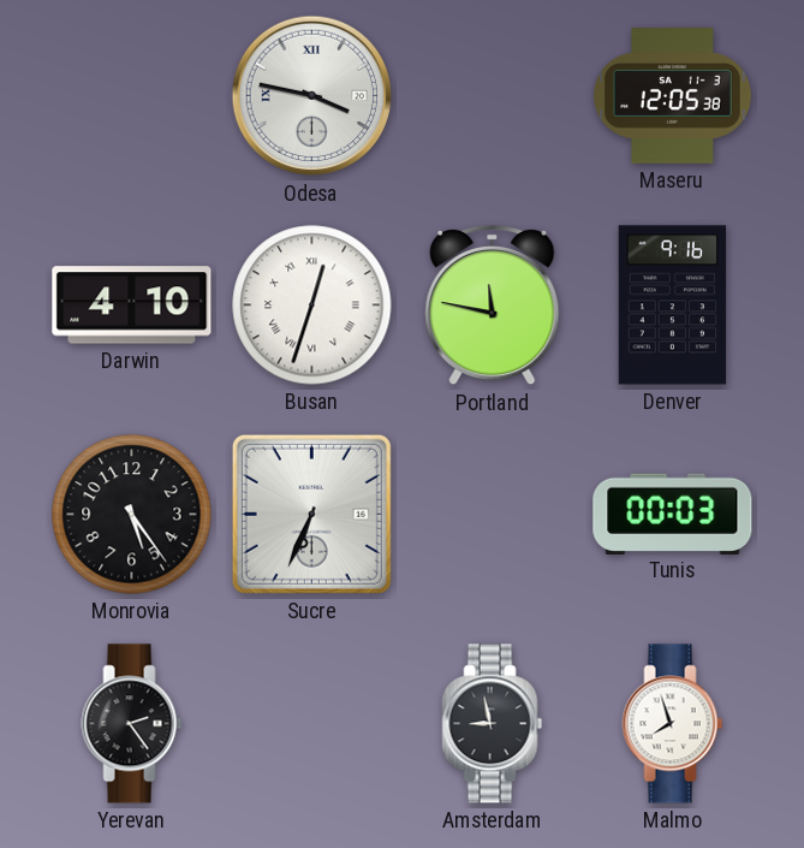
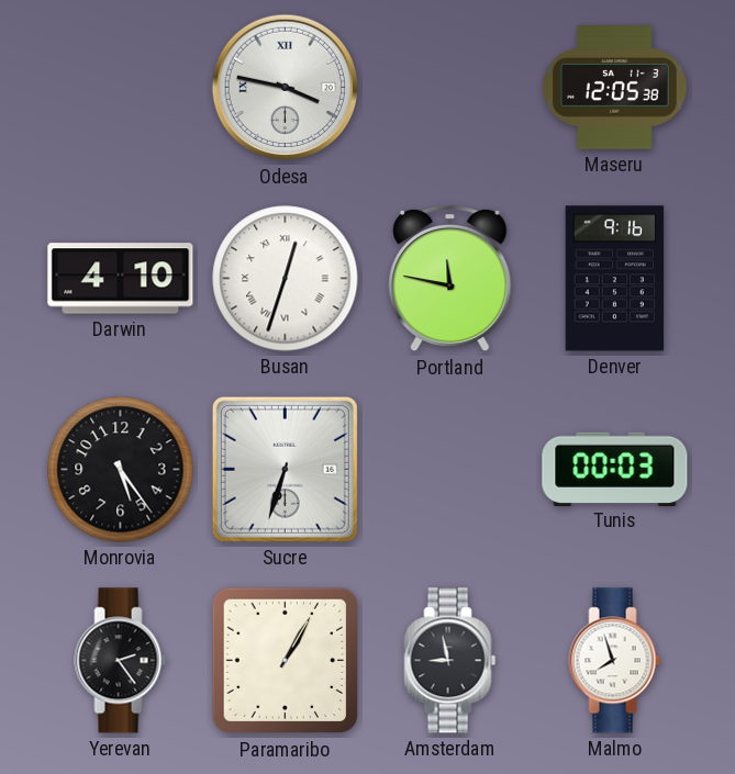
Sucre: 6:34 -> 6:33 (285, 469)
Paramaribo: none -> 1:05 (286, 661)
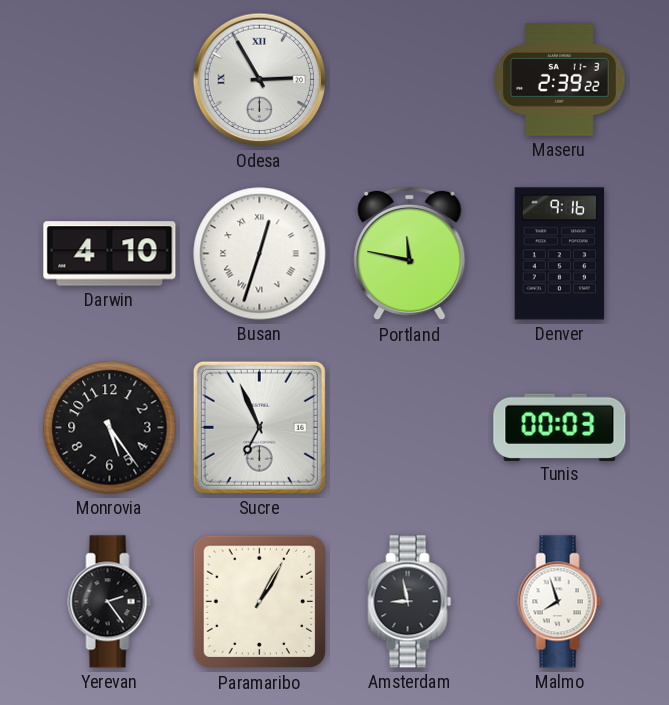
Odesa: 3:47 -> 2:55 (260, 80)
Maseru: 12:05 -> 2:39 (560, 80)
Sucre: 6:33 -> 6:56 (259, 427)
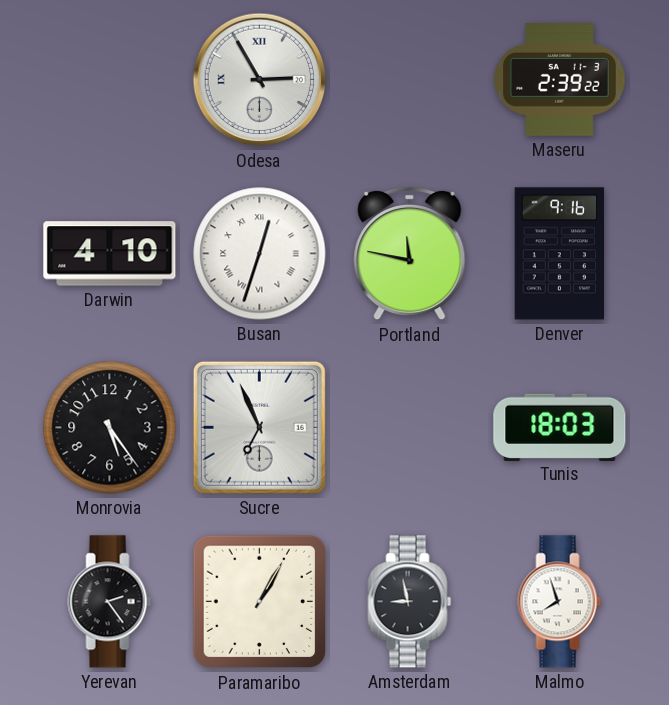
Tunis: 00:03 -> 18:03 (560, 427)
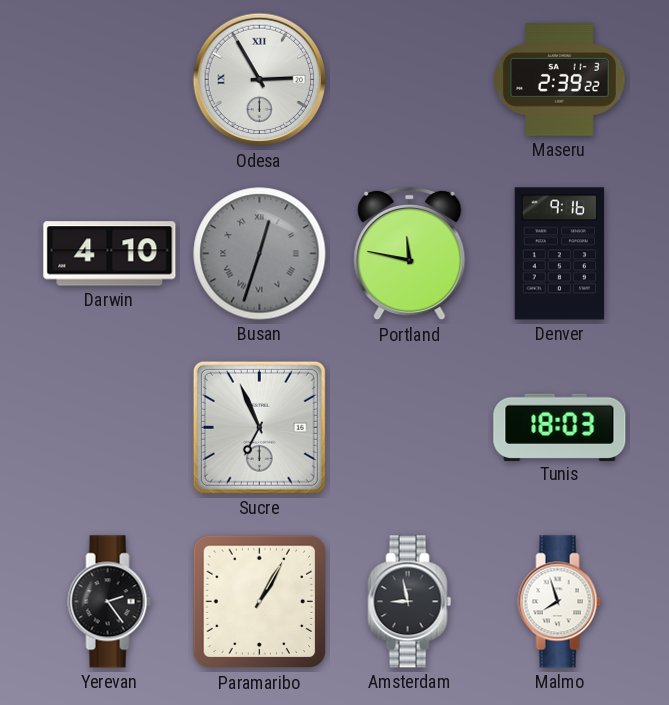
Busan dial: white -> grey (260, 254)
Monrovia: 5:24 -> none (110, 428)
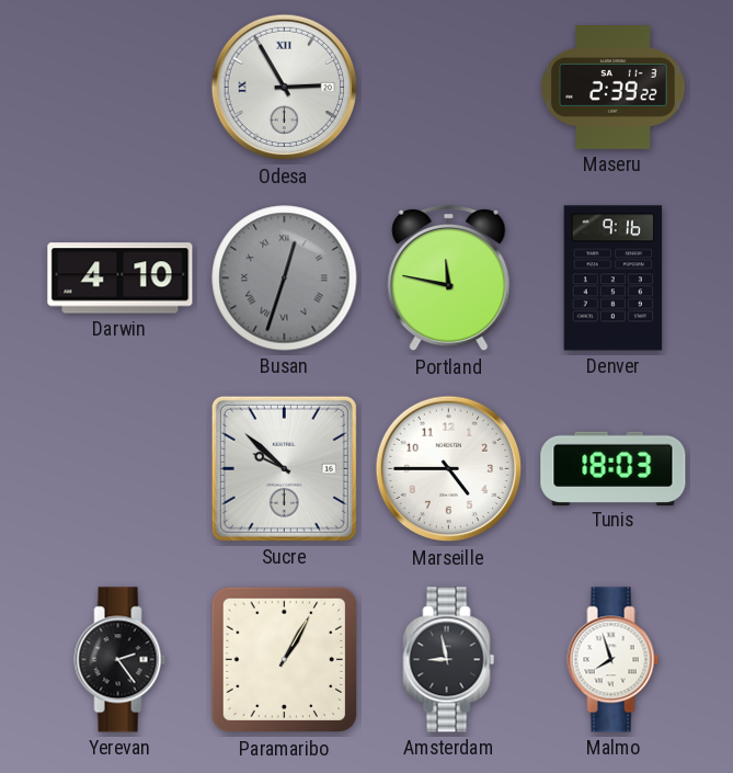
Sucre: 6:56 -> 9:52 (284, 468)
Marseille: none -> 4:45 (449, 469)
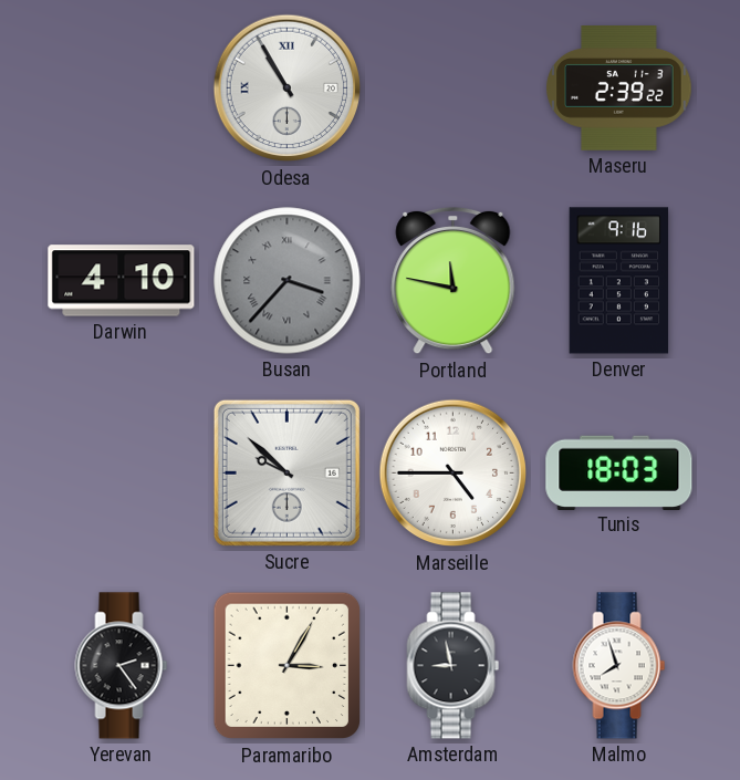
Odesa: 2:55 -> 10:55 (288, 89)
Busan: 12:33 -> 3:37 (288, 281)
Paramaribo: 1:05 -> 3:05 (288, 666)
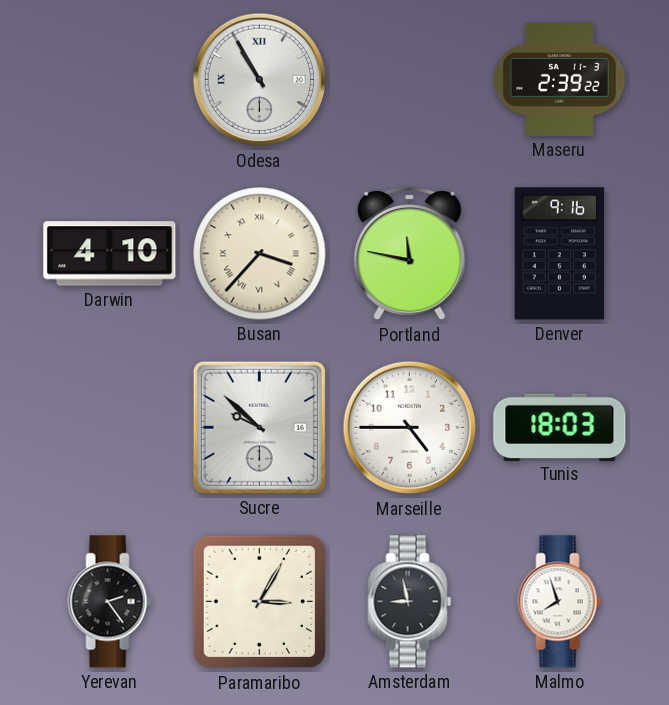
Busan dial: grey -> cream (260, 254)
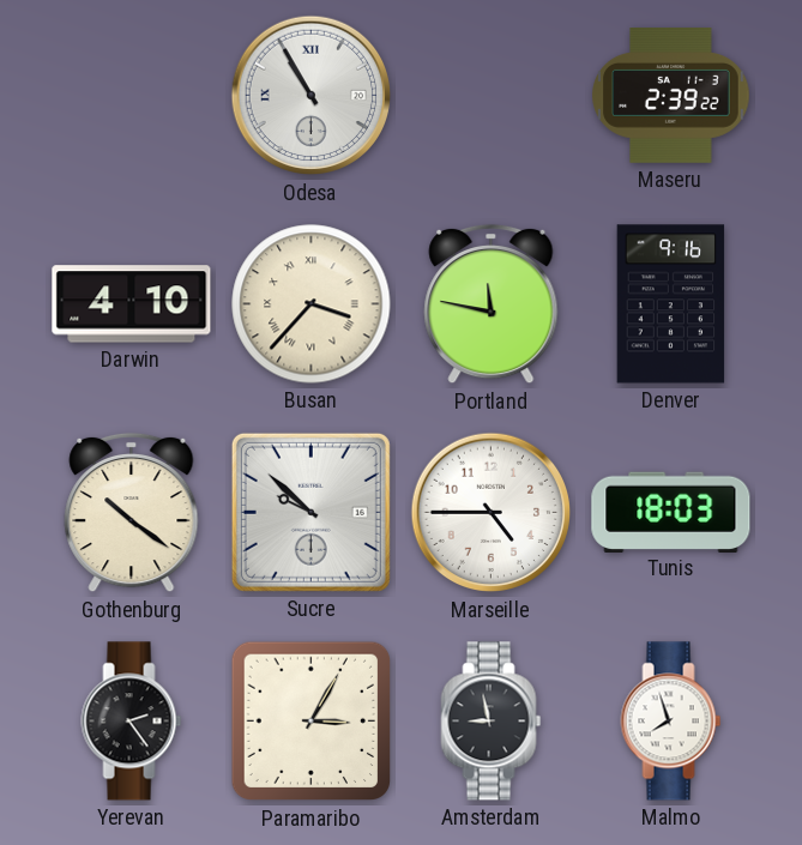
Gothenburg: none -> 10:21 (132, 513)
